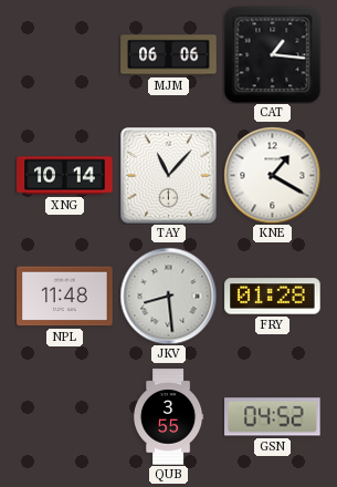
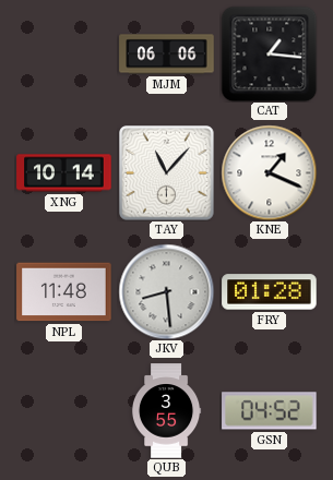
KNE: 1:20 -> 1:19 (269, 172)
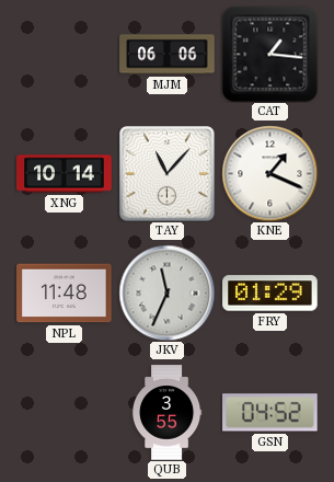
JKV: 8:29 -> 11:34 (166, 292)
FRY: 01:28 -> 01:29 (270, 294)
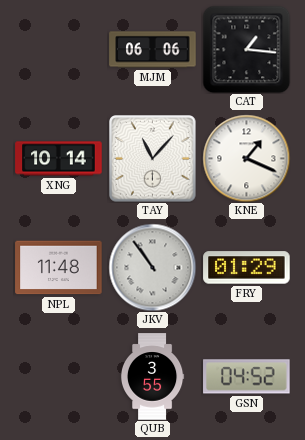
JKV: 11:34 -> 10:54 (152, 267)
